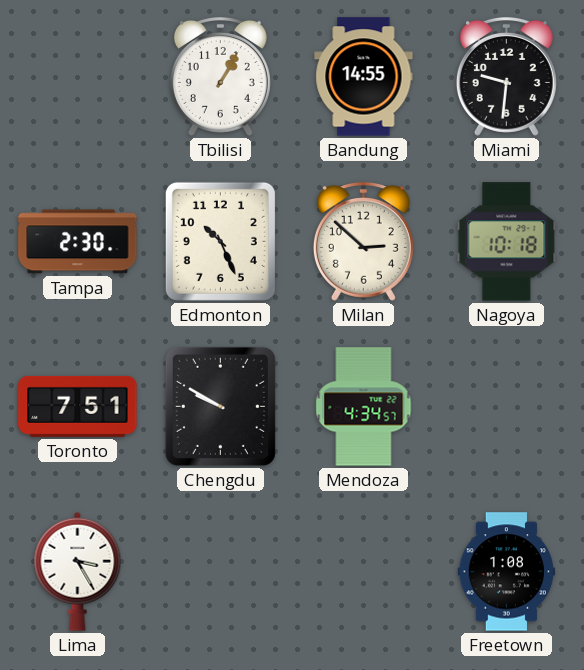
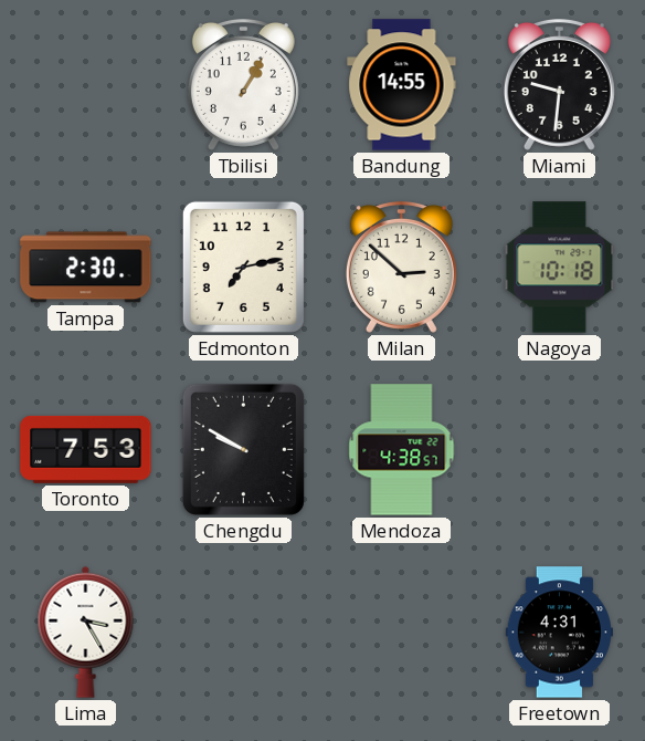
Edmonton: 10:26 -> 7:13 (243, 267)
Toronto: 7:51 -> 7:53 (86, 449)
Mendoza: 4:34 -> 4:38 (402, 450)
Freetown: 1:08 -> 4:31 (559, 633)
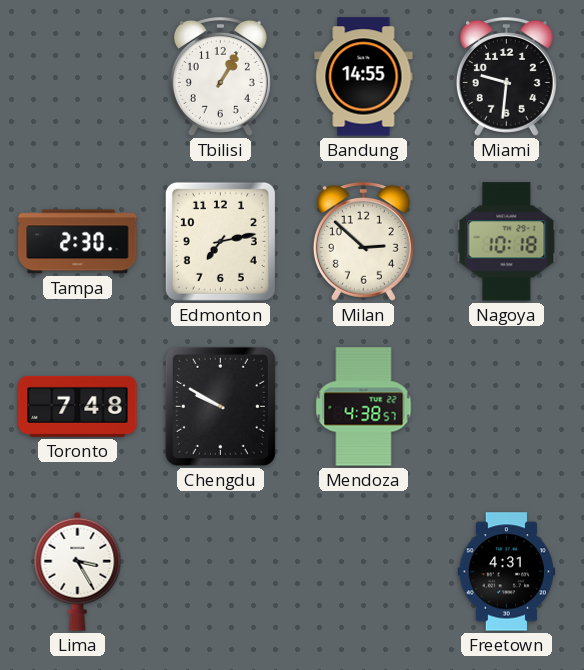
Toronto: 7:53 -> 7:48 (78, 406)
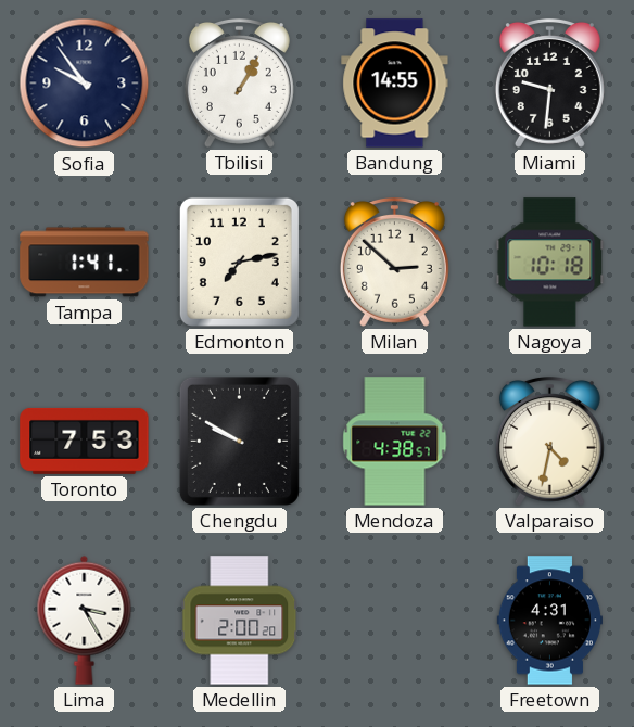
Sofia: none -> 9:54 (85, 84)
Tampa: 2:30 -> 1:41 (85, 263)
Toronto: 7:48 -> 7:53 (85, 441)
Valparaiso: none -> 4:32 (549, 441)
Medellin: none -> 2:00 (240, 621)
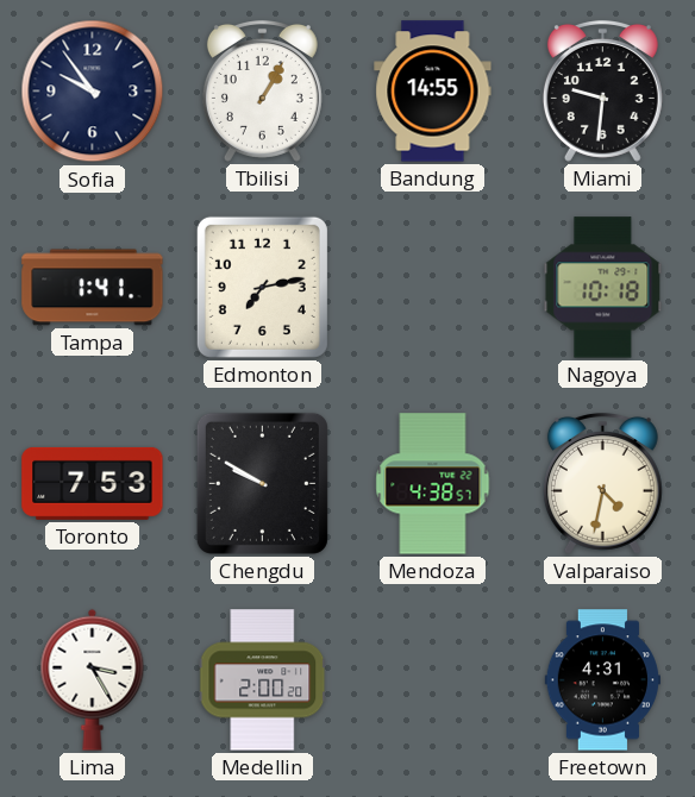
Milan: 2:52 -> none (394, 262)
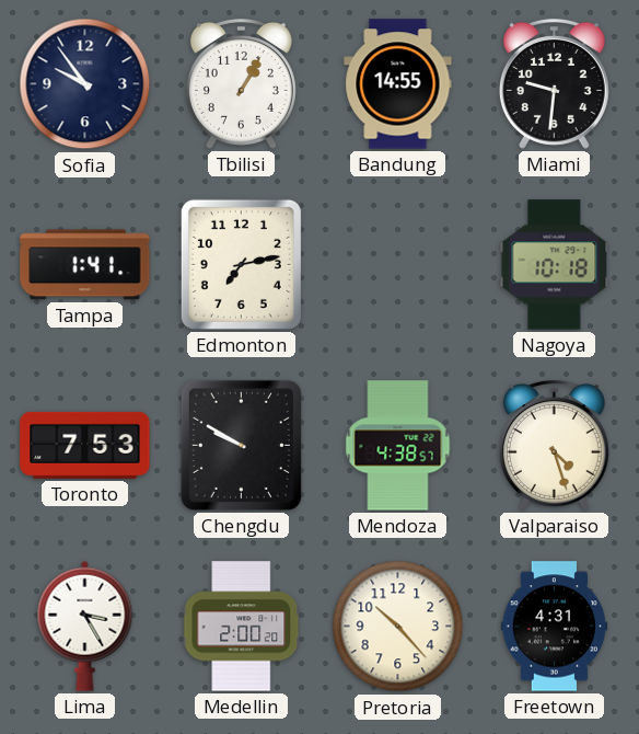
Valparaiso: 4:32 -> 4:27 (554, 445)
Pretoria: none -> 10:23 (398, 627)
